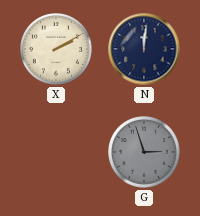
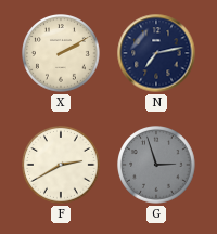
N: 12:01 -> 7:13 (156, 53)
F: none -> 2:40 (62, 166)
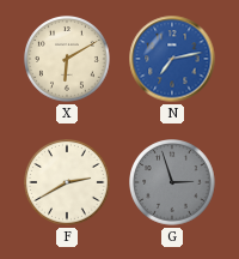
X: 2:10 -> 6:10 (68, 60)
N dial: navy -> blue (172, 59)
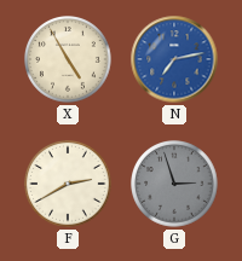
X: 6:10 -> 4:55 (69, 60)
